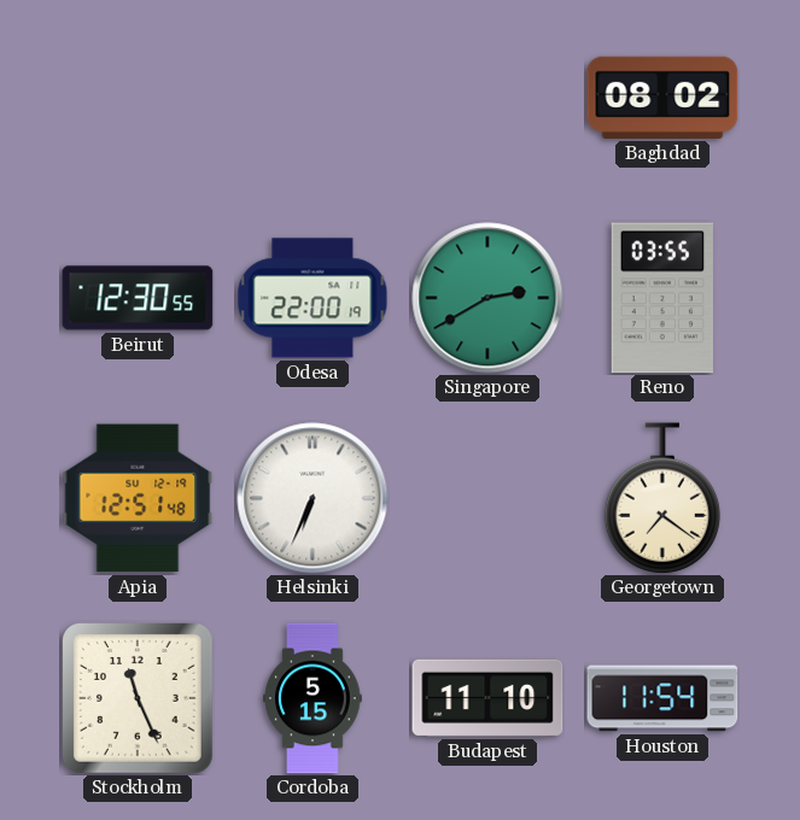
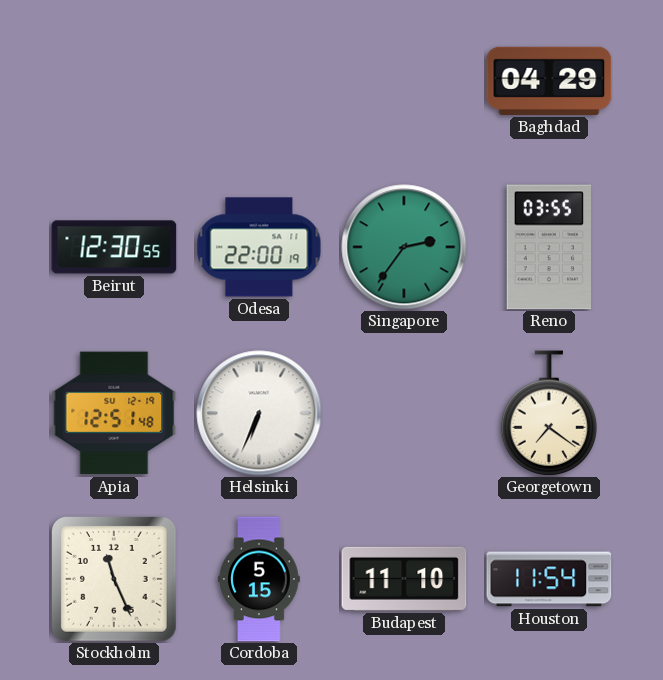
Baghdad: 08:02 -> 04:29 (549, 81)
Singapore: 2:40 -> 2:36 (404, 247)
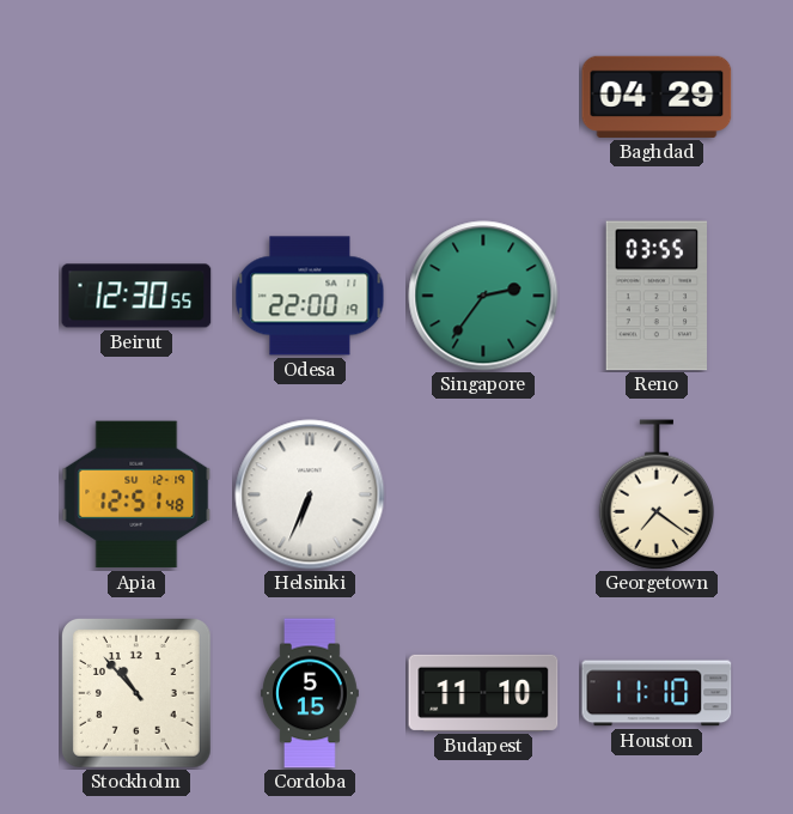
Stockholm: 11:26 -> 10:53 (138, 694)
Houston: 11:54 -> 11:10 (657, 693)
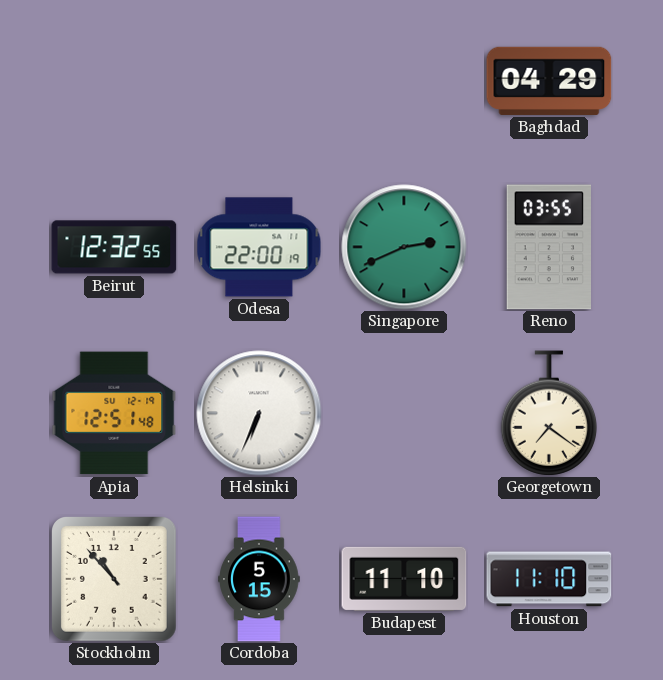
Beirut: 12:30 -> 12:32 (114, 247)
Singapore: 2:36 -> 2:41 (404, 247)
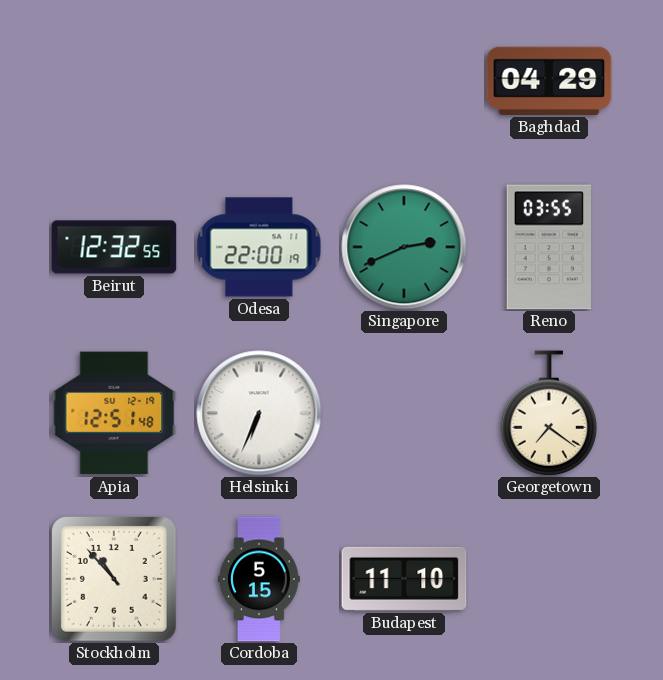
Houston: 11:10 -> none (549, 579)
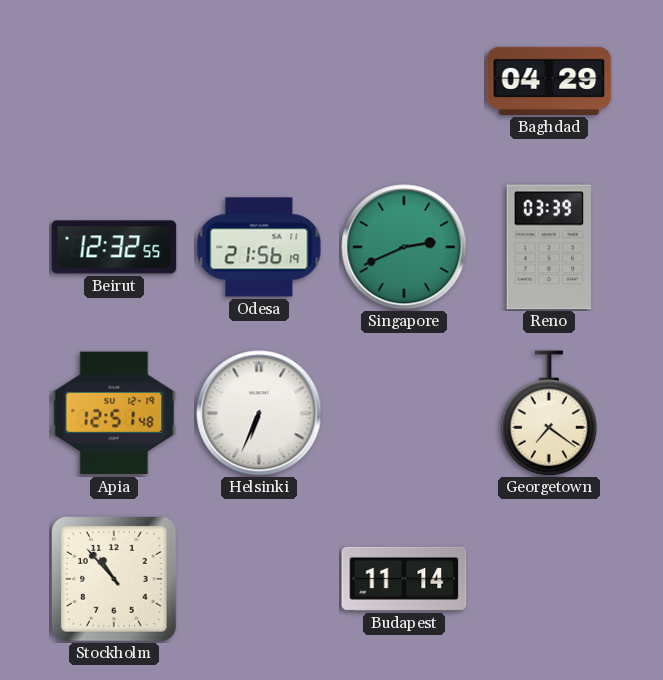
Odesa: 22:00 -> 21:56 (259, 247)
Reno: 03:55 -> 03:39 (548, 247)
Cordoba: 5:15 -> none (259, 579)
Budapest: 11:10 -> 11:14 (404, 579)
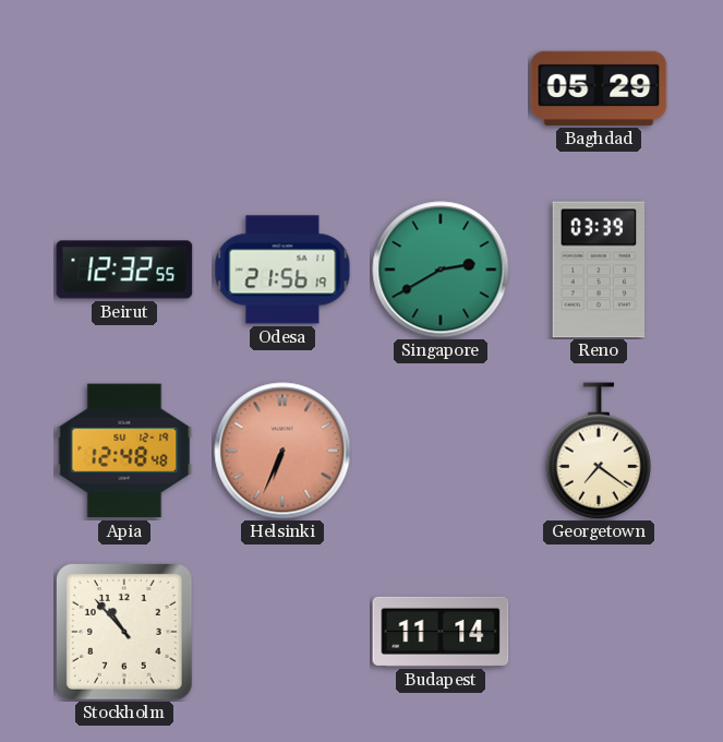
Baghdad: 04:29 -> 05:29 (599, 88)
Singapore: 2:41 -> 2:40 (441, 270)
Apia: 12:51 -> 12:48 (124, 451)
Helsinki dial: white -> salmon (282, 451)
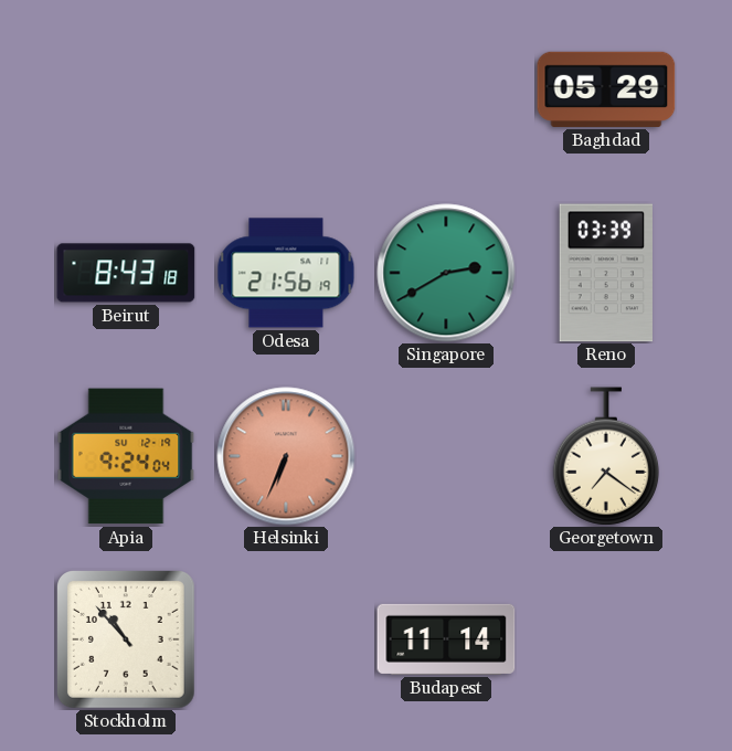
Beirut: 12:32 -> 8:43 (126, 273)
Apia: 12:48 -> 9:24 (126, 456)
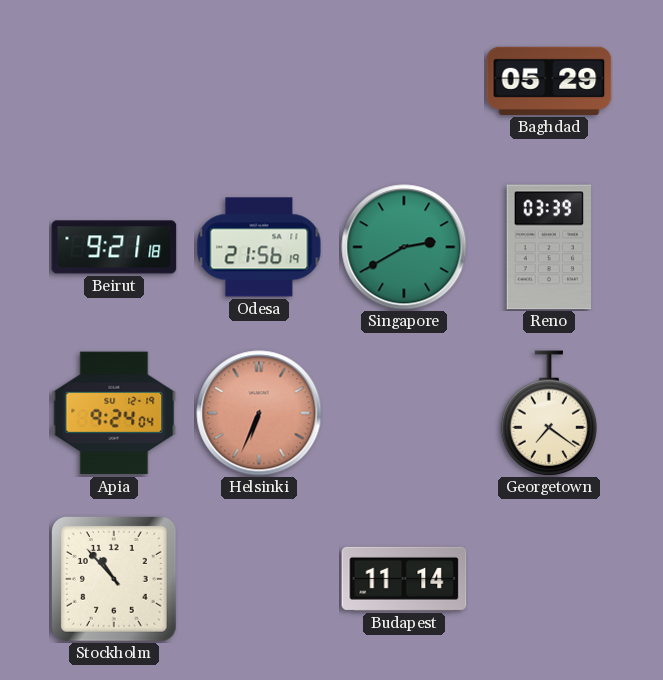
Beirut: 8:43 -> 9:21 (114, 247)
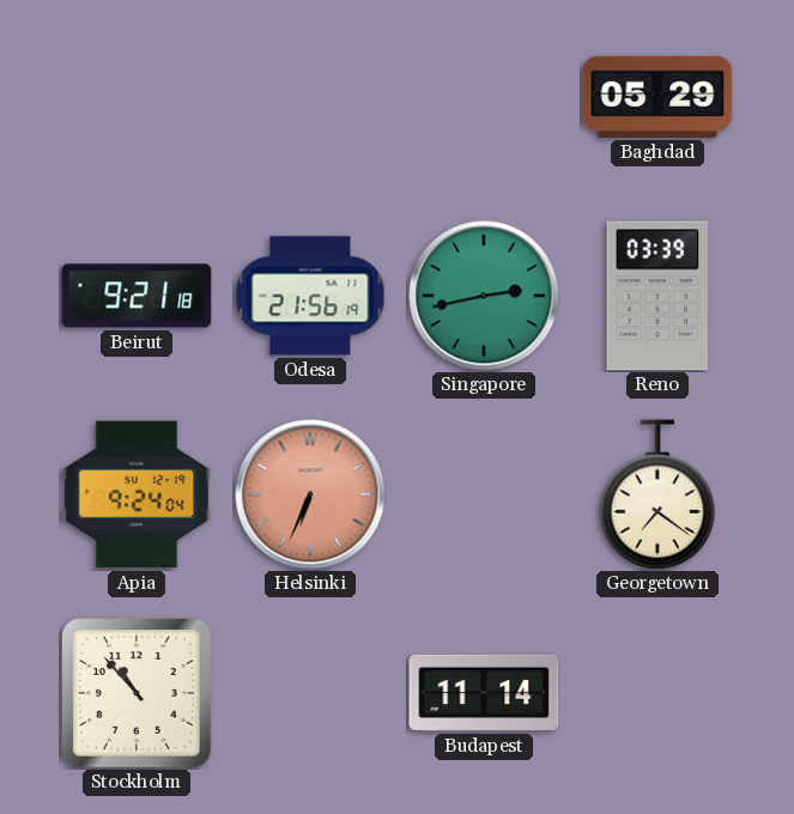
Singapore: 2:40 -> 2:43 (484, 296)
